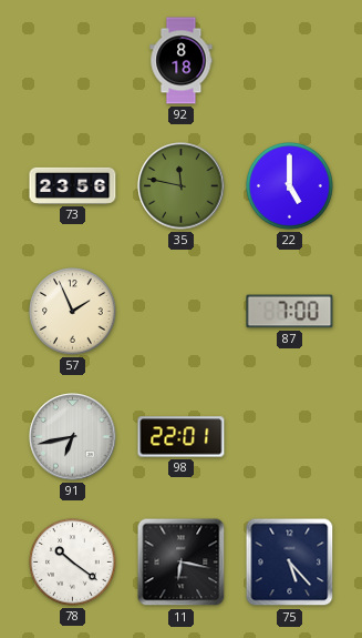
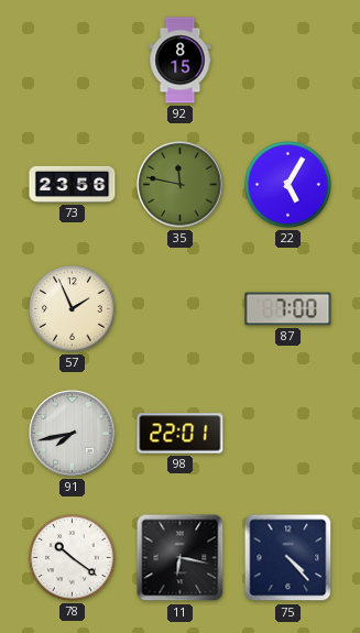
92: 8:18 -> 8:15 (181, 61)
22: 5:00 -> 5:05 (288, 185)
91: 6:43 -> 7:43 (73, 434)
75: 5:23 -> 4:23 (288, 558)
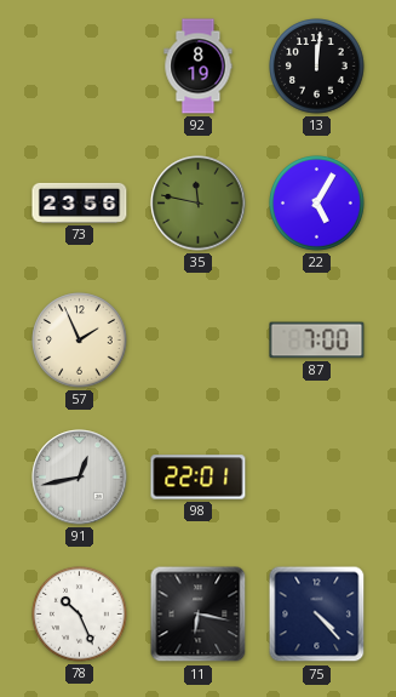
92: 8:15 -> 8:19 (199, 67)
13: none -> 12:01 (317, 67)
91: 7:43 -> 12:43 (80, 478)
78: 10:21 -> 10:26 (80, 615)
